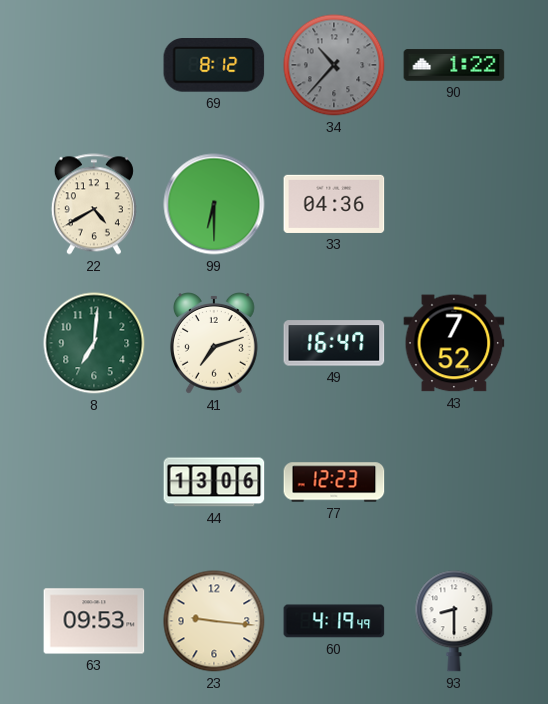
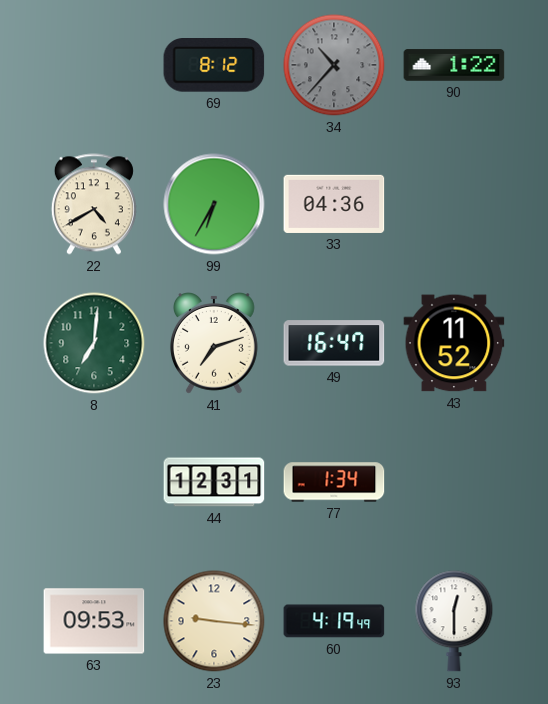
99: 6:30 -> 6:35 (214, 204)
43: 7:52 -> 11:52 (454, 343)
44: 13:06 -> 12:31 (214, 482)
77: 12:23 -> 1:34 (334, 482)
93: 8:30 -> 12:30 (454, 621)
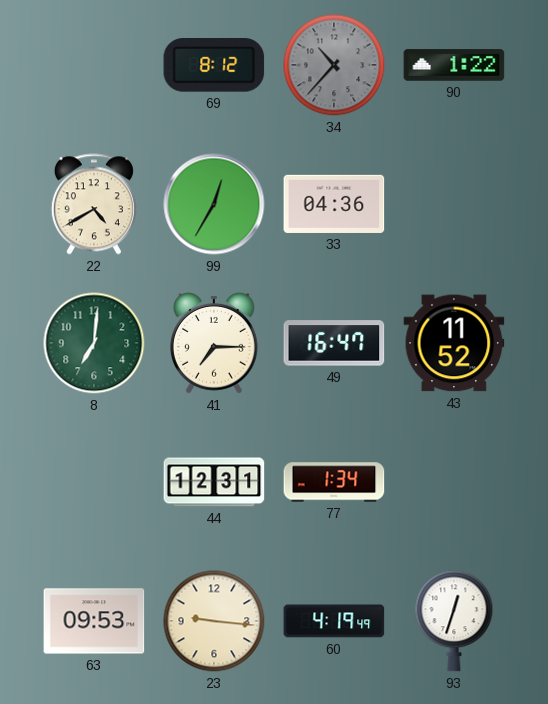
99: 6:35 -> 12:35 (214, 204)
41: 7:12 -> 7:15 (214, 344)
93: 12:30 -> 12:33 (454, 621)
